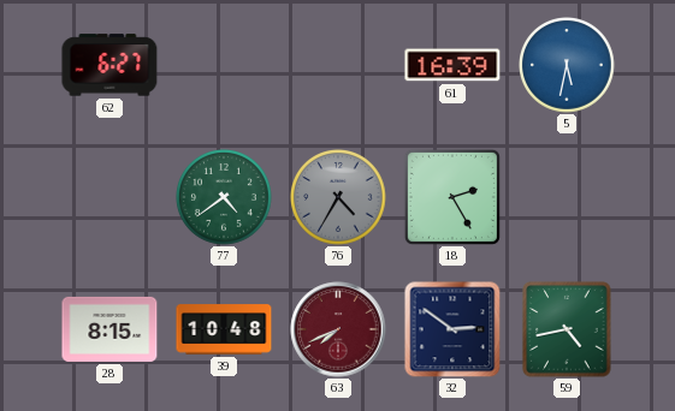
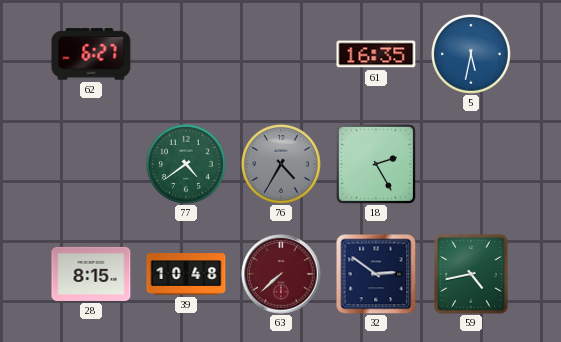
61: 16:39 -> 16:35 (376, 54)
63: 7:41 -> 7:38 (281, 274)
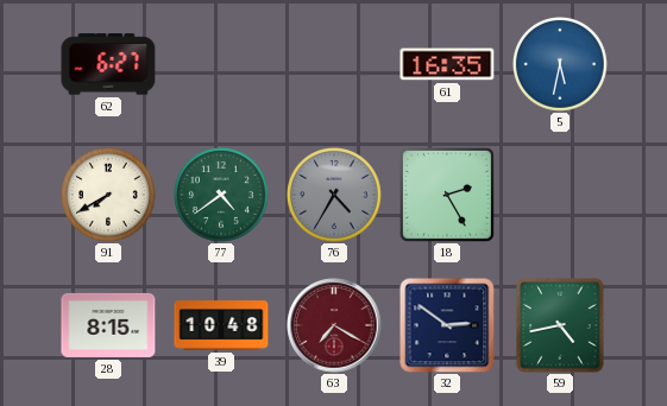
91: none -> 7:40 (108, 195)
63: 7:38 -> 7:20 (334, 325)
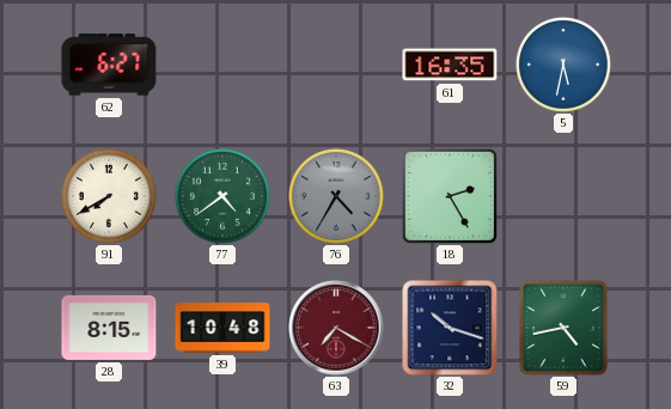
32: 2:51 -> 10:18 (450, 328)
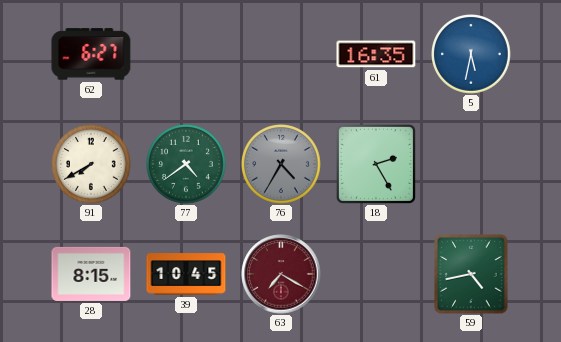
39: 10:48 -> 10:45 (186, 274)
32: 10:18 -> none (450, 328)
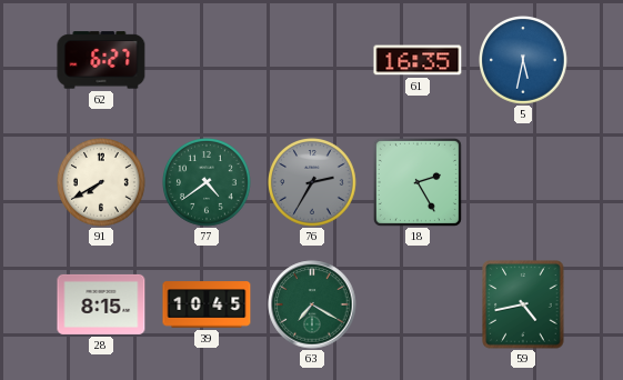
76: 4:35 -> 2:35 (312, 182)
63 dial: burgundy -> green (312, 304)
